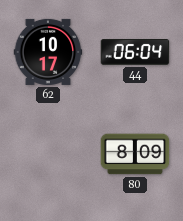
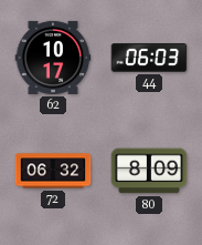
44: 06:04 -> 06:03 (149, 59)
72: none -> 06:32 (53, 171)
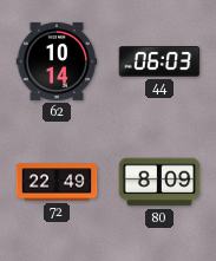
62: 10:17 -> 10:14 (57, 61)
72: 06:32 -> 22:49 (57, 182)
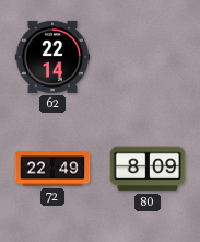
62: 10:14 -> 22:14 (52, 57)
44: 06:03 -> none (159, 63)
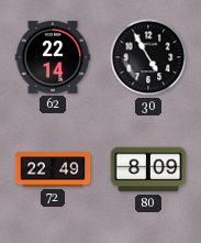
30: none -> 4:55 (148, 57)
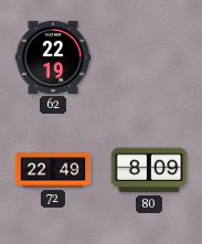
62: 22:14 -> 22:19 (53, 57)
30: 4:55 -> none (148, 57)
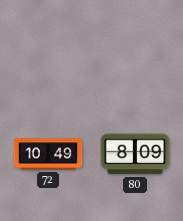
62: 22:19 -> none (53, 57)
72: 22:49 -> 10:49 (48, 154)
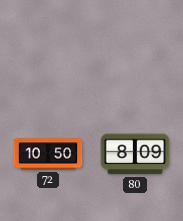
72: 10:49 -> 10:50 (48, 154)
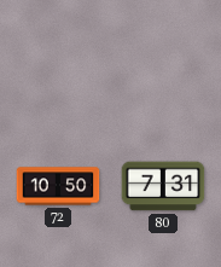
80: 8:09 -> 7:31 (163, 186)
